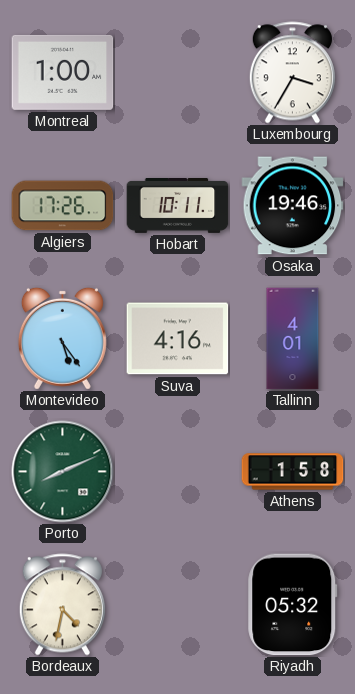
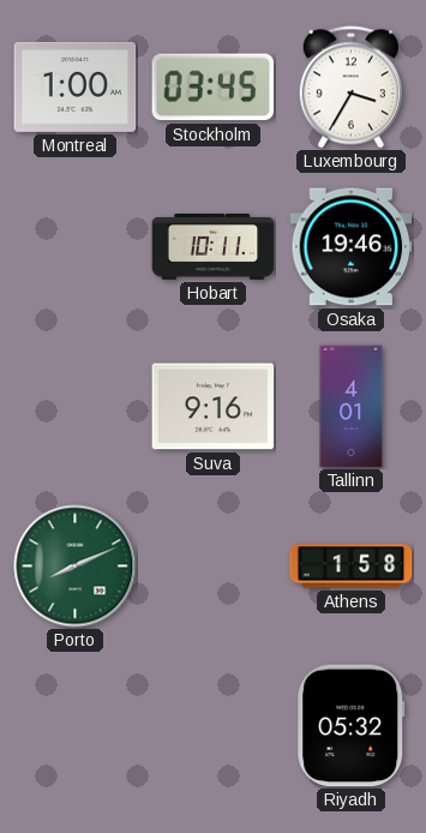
Stockholm: none -> 03:45 (214, 88)
Algiers: 17:26 -> none (63, 206)
Montevideo: 5:24 -> none (62, 338)
Suva: 4:16 -> 9:16 (214, 407)
Bordeaux: 4:32 -> none (62, 605)
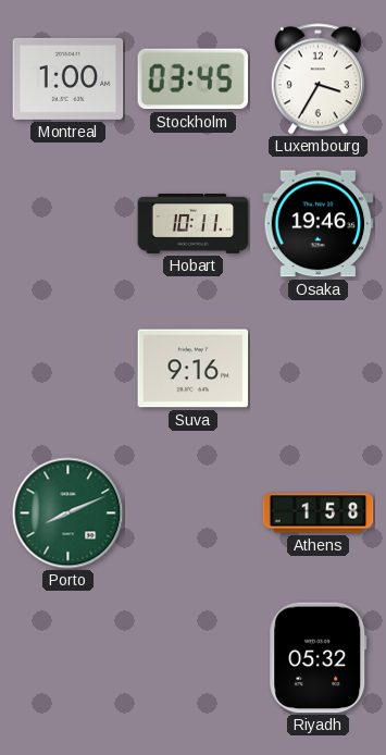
Tallinn: 4:01 -> none (352, 407)
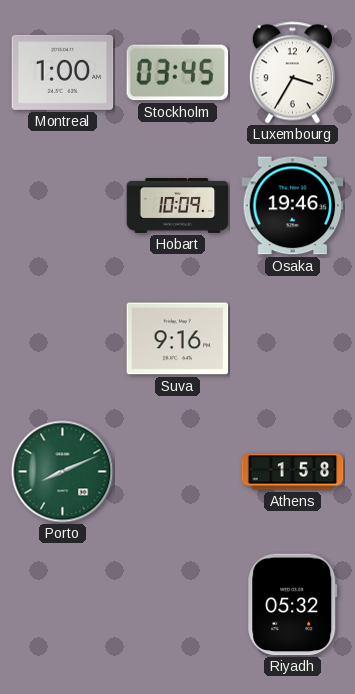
Hobart: 10:11 -> 10:09 (178, 206)
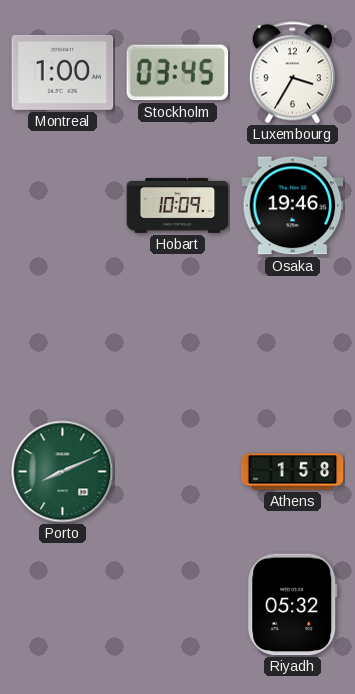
Suva: 9:16 -> none (178, 339)
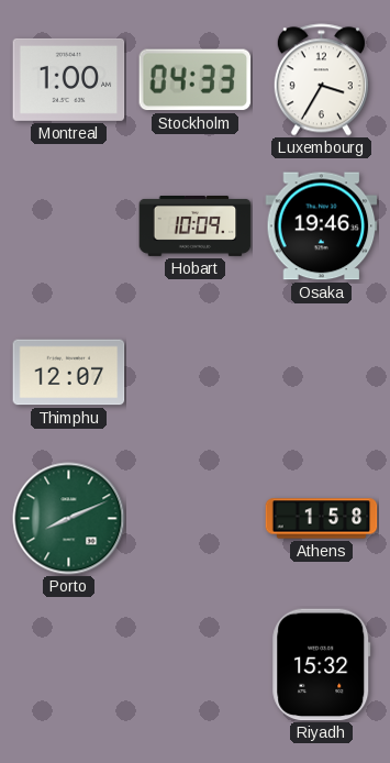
Stockholm: 03:45 -> 04:33 (196, 80)
Thimphu: none -> 12:07 (69, 373)
Riyadh: 05:32 -> 15:32 (322, 665)
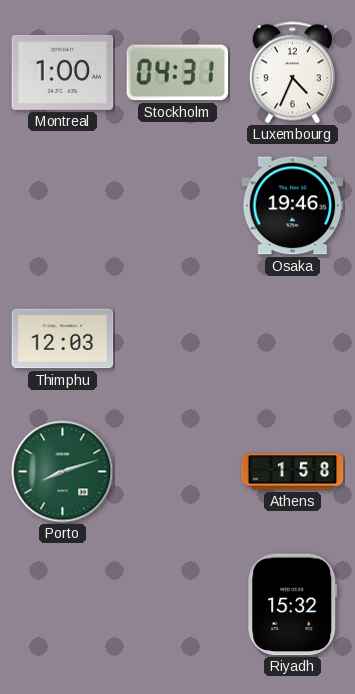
Stockholm: 04:33 -> 04:31 (178, 73)
Luxembourg: 3:35 -> 4:34 (292, 73)
Hobart: 10:09 -> none (196, 226)
Thimphu: 12:07 -> 12:03 (63, 339)
Porto: 8:11 -> 8:12 (63, 472)
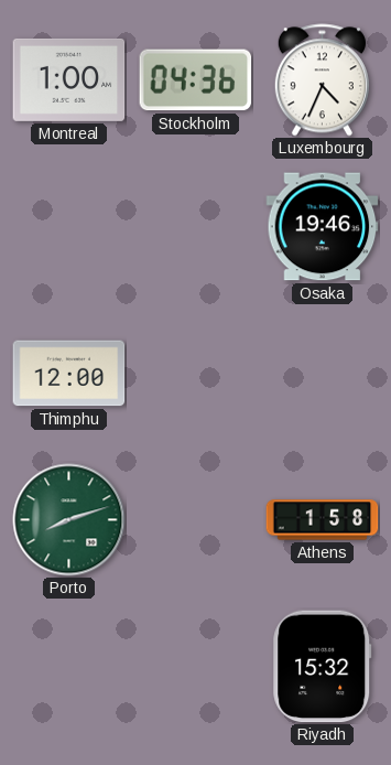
Stockholm: 04:31 -> 04:36 (196, 80)
Thimphu: 12:03 -> 12:00 (69, 374)
